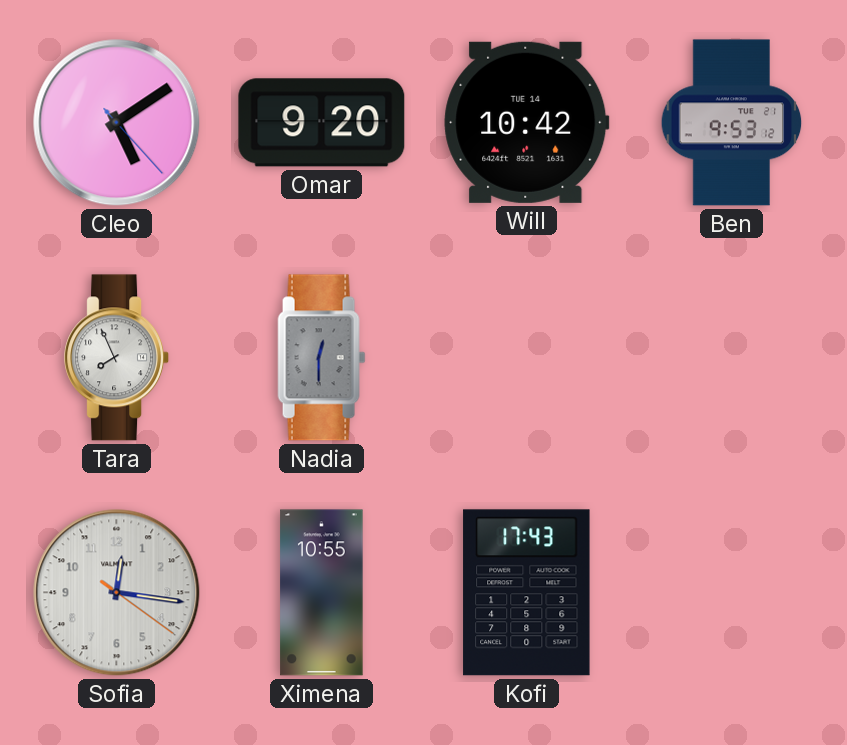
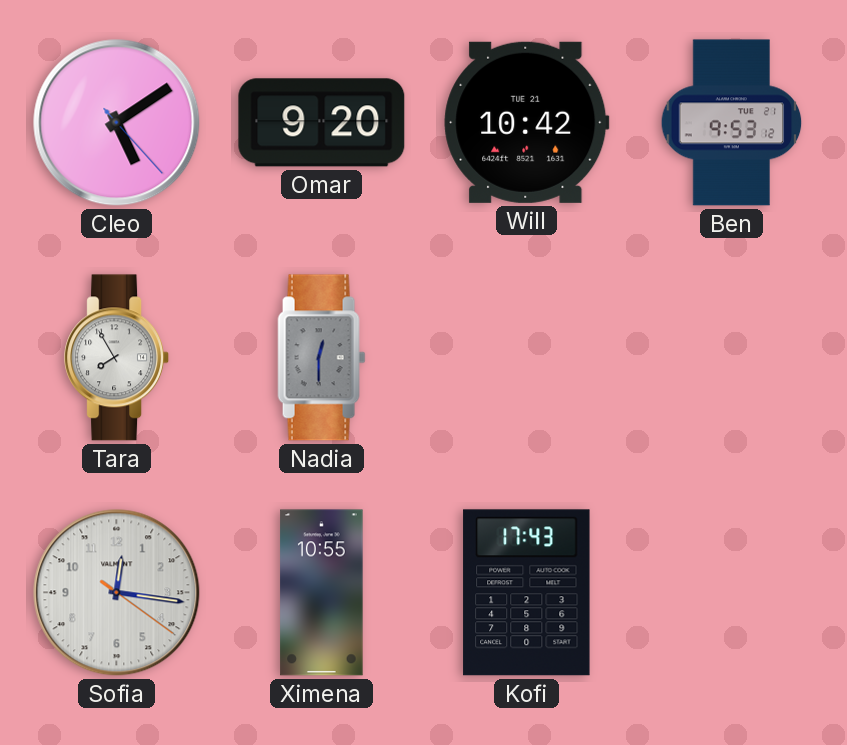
Will date: TUE 14 -> TUE 21 (527, 122)
Tara: 7:56 -> 7:55 (117, 358)
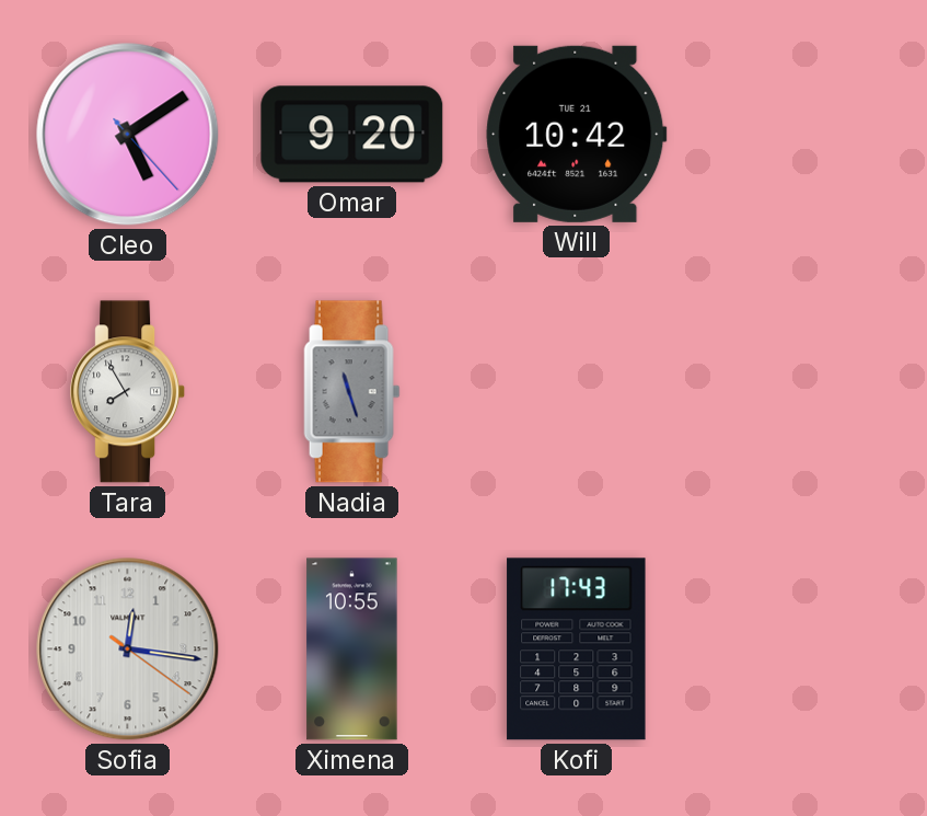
Ben: 9:53 -> none (732, 123)
Nadia: 12:30 -> 11:27 (352, 392)
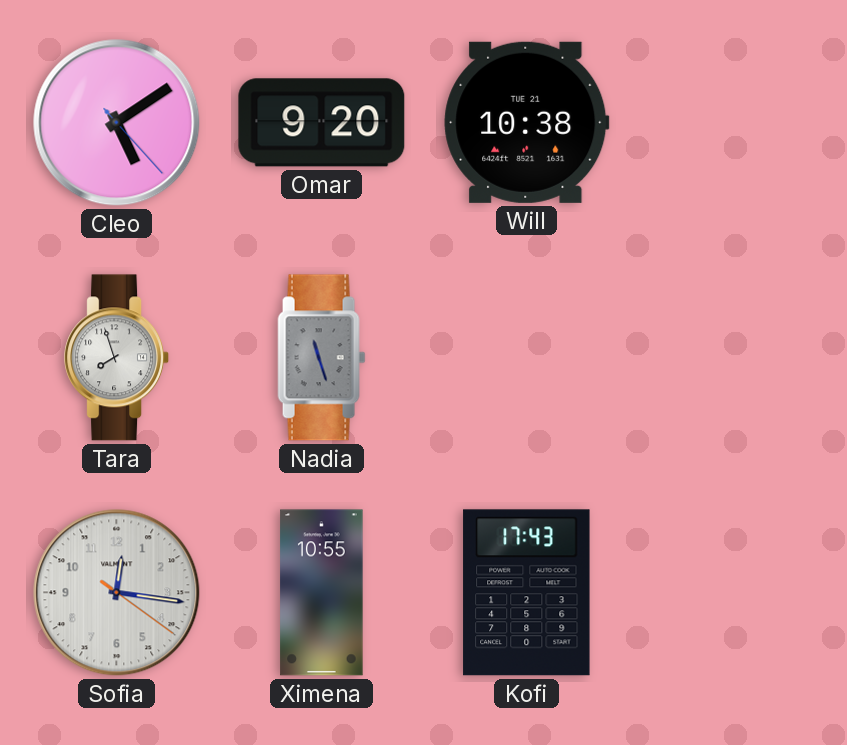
Will: 10:42 -> 10:38 (527, 122)
Tara: 7:55 -> 7:57 (117, 358)
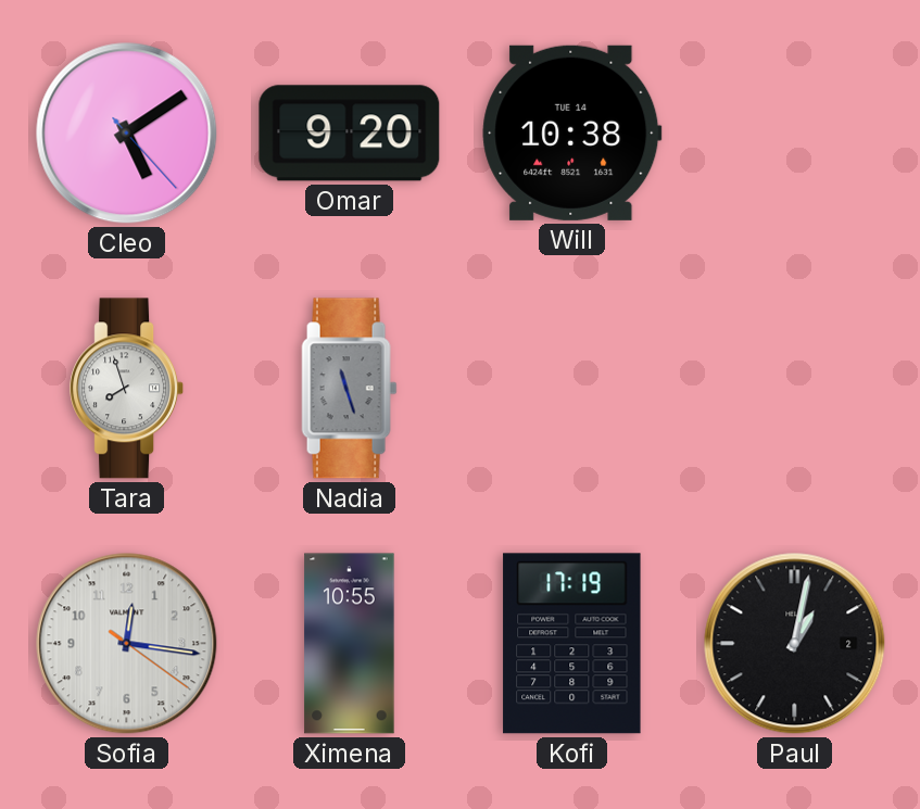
Will date: TUE 21 -> TUE 14 (572, 132)
Kofi: 17:43 -> 17:19 (572, 644)
Paul: none -> 1:02 (795, 644)
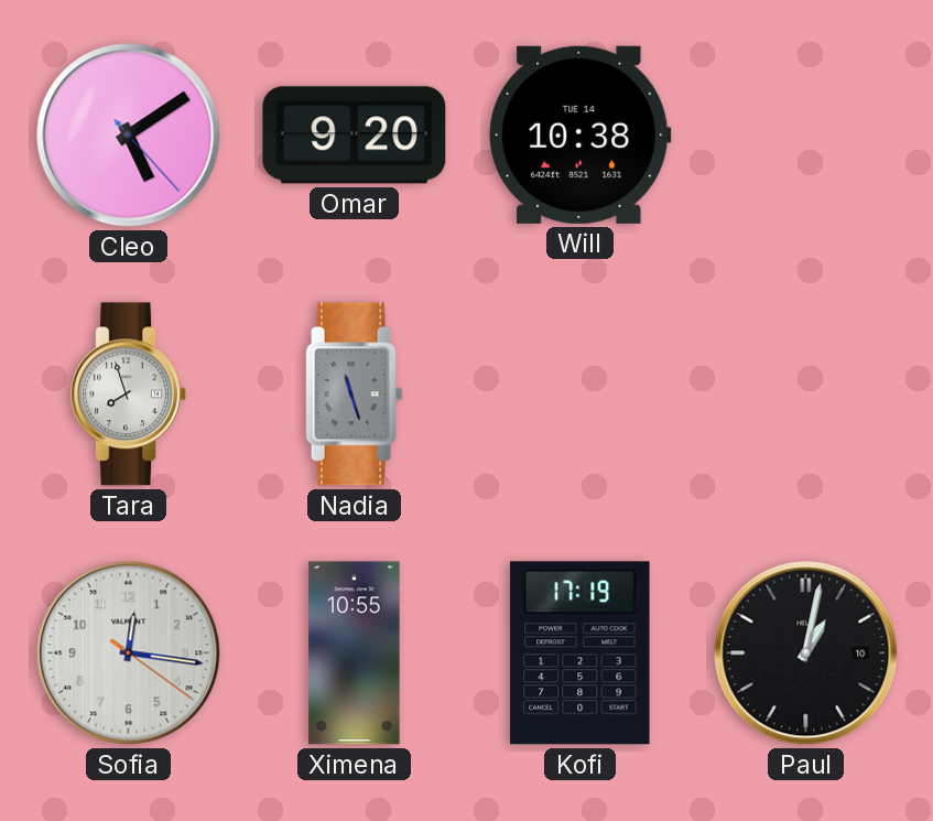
Paul date: 2 -> 10 (806, 653)
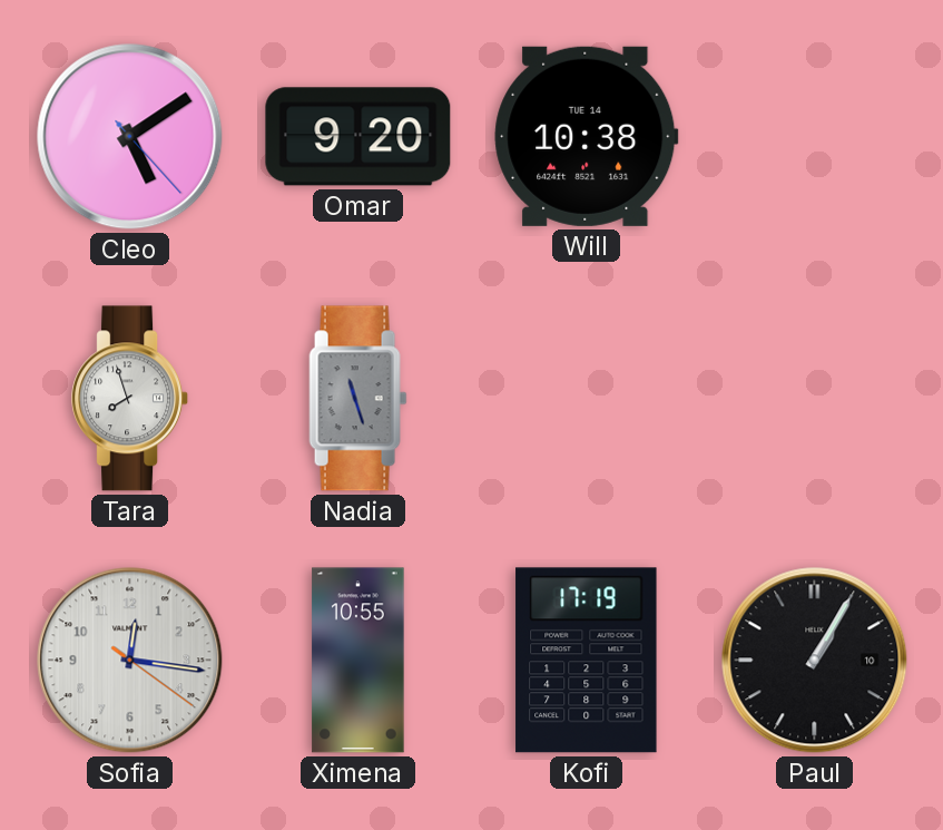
Paul: 1:02 -> 1:05 (815, 661)
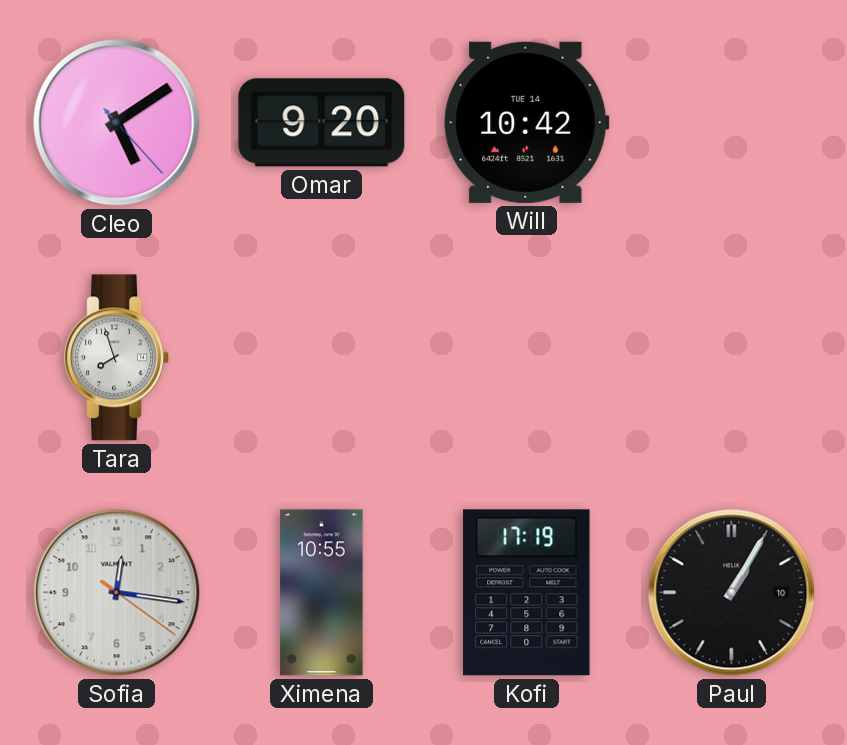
Will: 10:38 -> 10:42 (527, 122)
Nadia: 11:27 -> none (358, 399)
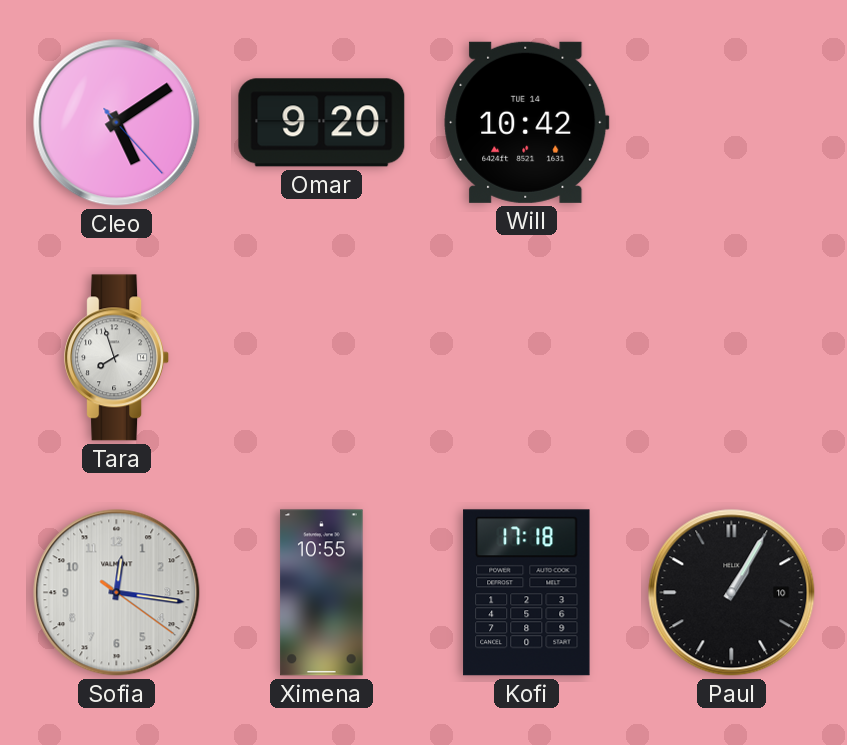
Kofi: 17:19 -> 17:18 (527, 593)
